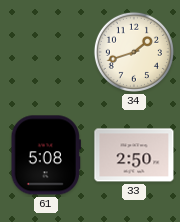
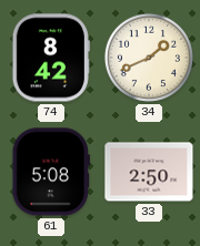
74: none -> 8:42 (51, 58)
34: 1:42 -> 1:41 (149, 58)
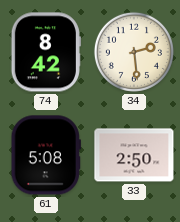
34: 1:41 -> 2:29 (134, 52)
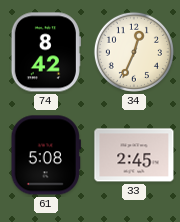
34: 2:29 -> 12:34 (134, 52)
33: 2:50 -> 2:45 (134, 155)
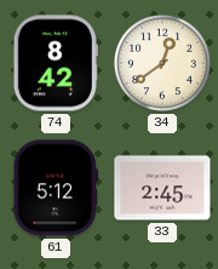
34: 12:34 -> 12:39 (162, 63)
61: 5:08 -> 5:12 (54, 188)
